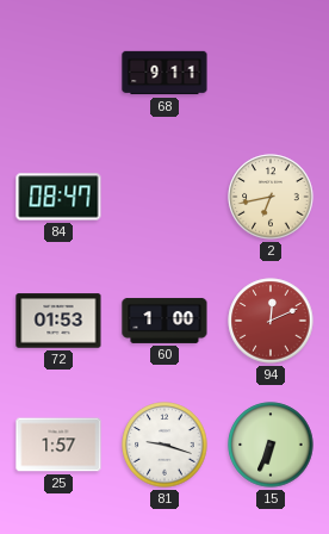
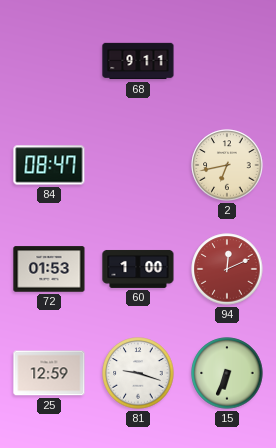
25: 1:57 -> 12:59 (49, 373)
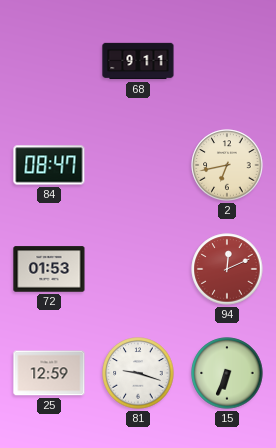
60: 1:00 -> none (138, 269)
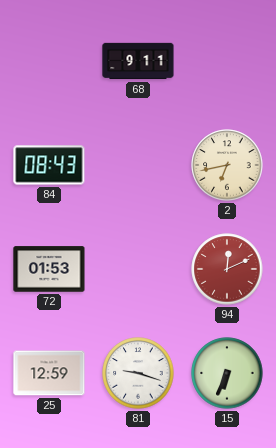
84: 08:47 -> 08:43 (49, 165)
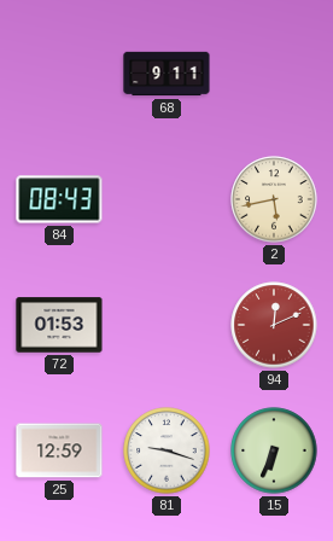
2: 6:43 -> 5:43 (274, 199)
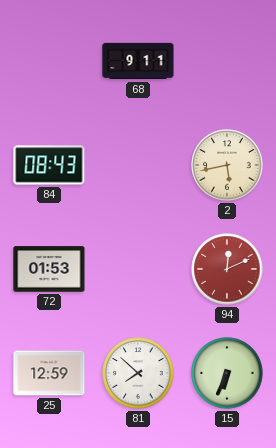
81: 9:18 -> 7:52 (138, 373)
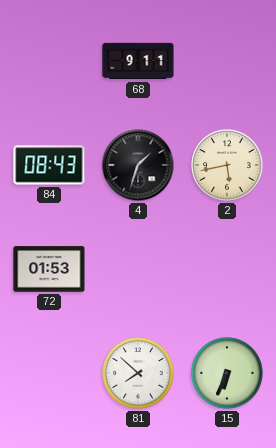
4: none -> 1:33 (138, 165)
94: 12:11 -> none (227, 269)
25: 12:59 -> none (49, 373)
